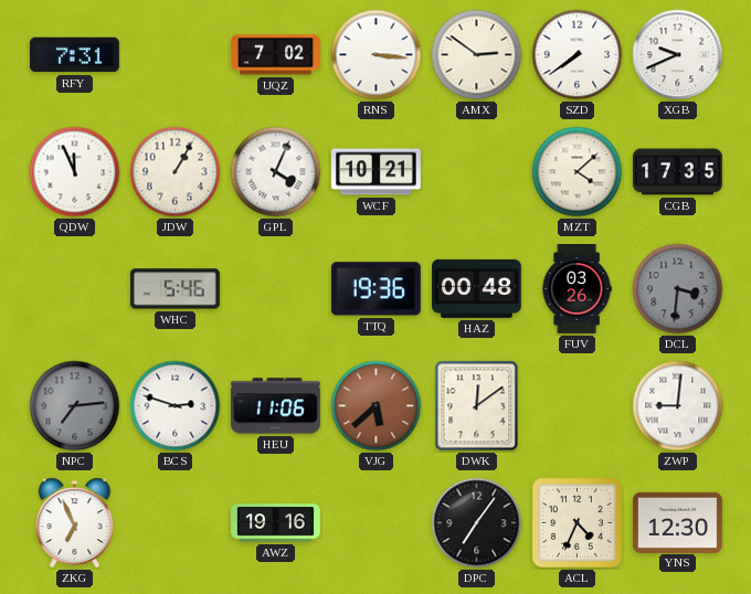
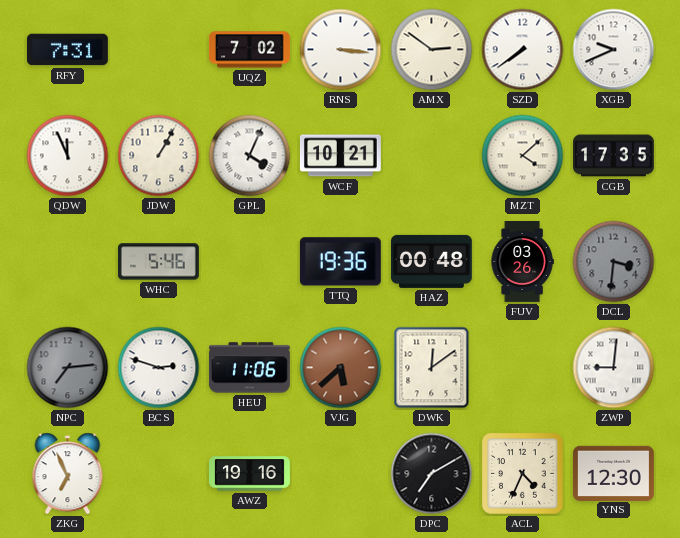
DPC: 7:06 -> 7:10 (432, 474)
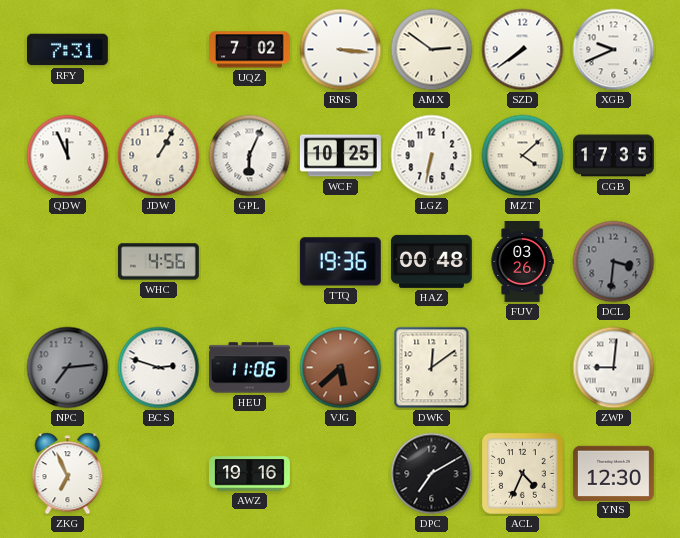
GPL: 4:04 -> 6:04 (250, 156)
WCF: 10:21 -> 10:25 (340, 156)
LGZ: none -> 6:32 (432, 156)
WHC: 5:46 -> 4:56 (158, 262)
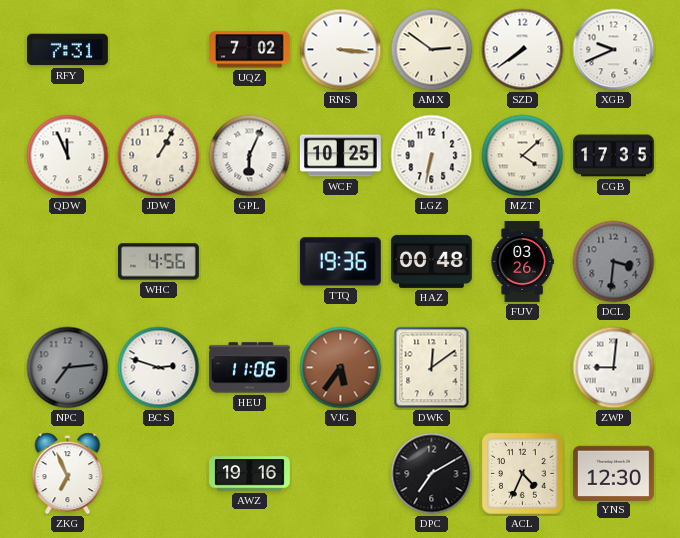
VJG: 5:38 -> 5:36 (341, 368)
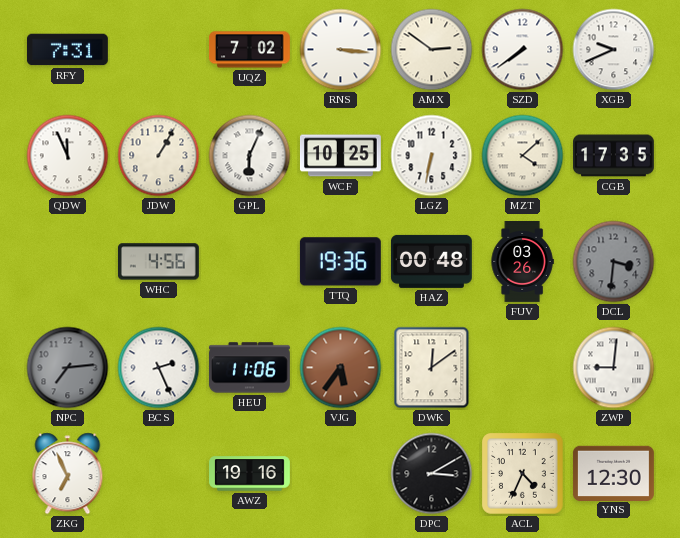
BCS: 2:48 -> 2:26 (159, 368)
DPC: 7:10 -> 3:10 (432, 474)
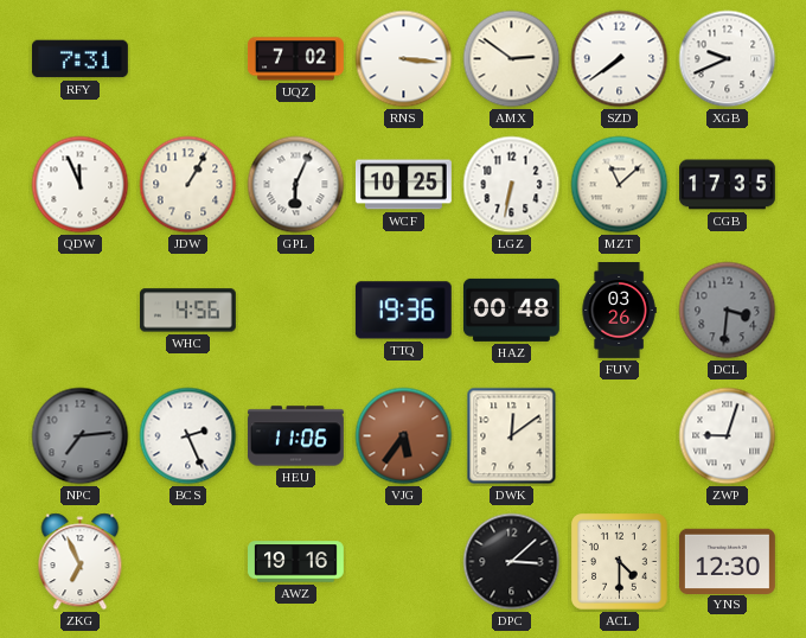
MZT: 4:08 -> 11:08 (620, 185)
ZWP: 9:01 -> 9:03 (728, 436)
DPC: 3:10 -> 3:08 (512, 562)
ACL: 4:34 -> 4:30 (620, 562)
